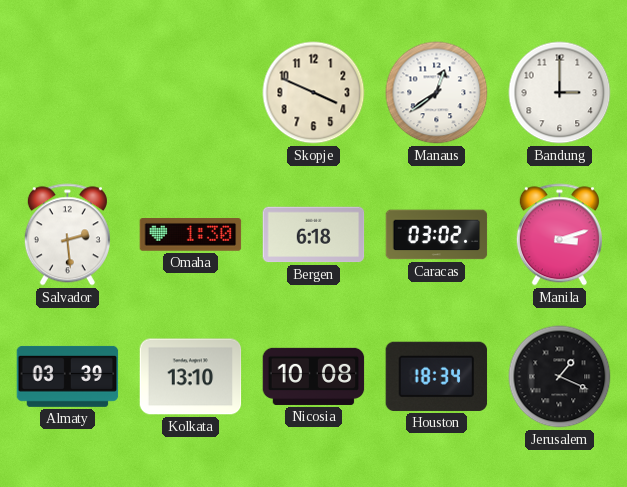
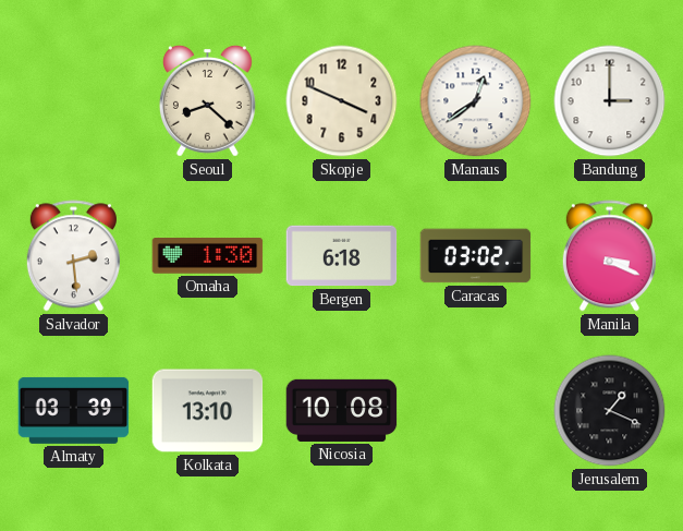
Seoul: none -> 8:22 (207, 100)
Manila: 3:12 -> 3:19 (609, 256)
Houston: 18:34 -> none (437, 376)
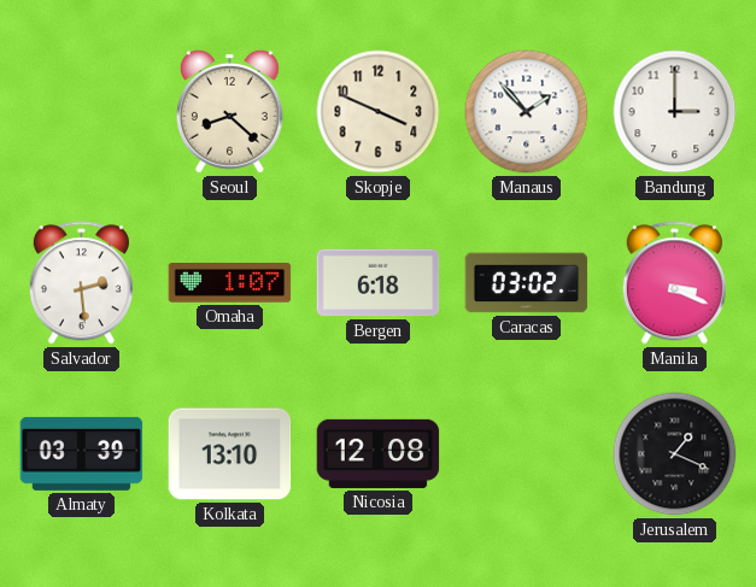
Manaus: 12:39 -> 1:53 (527, 112)
Omaha: 1:30 -> 1:07 (230, 283)
Nicosia: 10:08 -> 12:08 (379, 453)
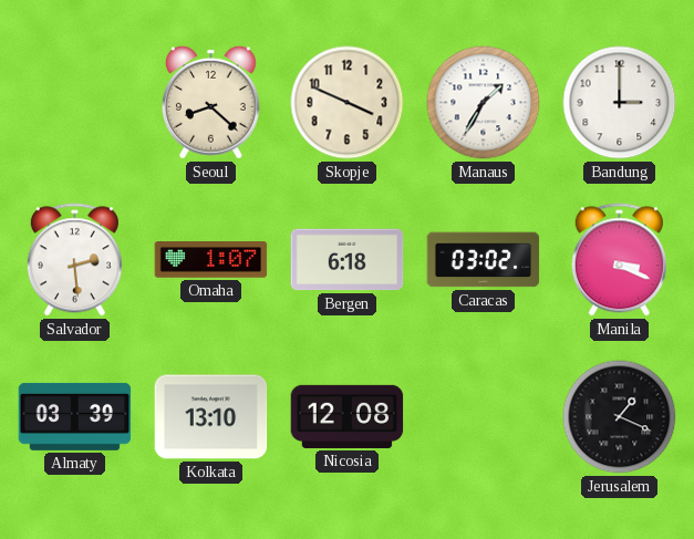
Manaus: 1:53 -> 1:35 (484, 103)
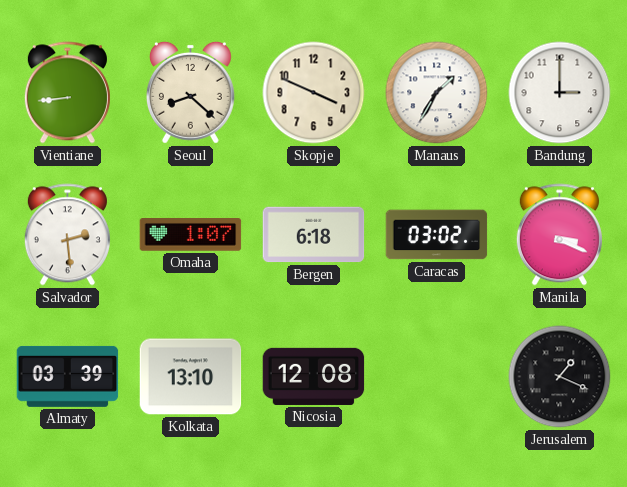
Vientiane: none -> 8:44 (67, 93)
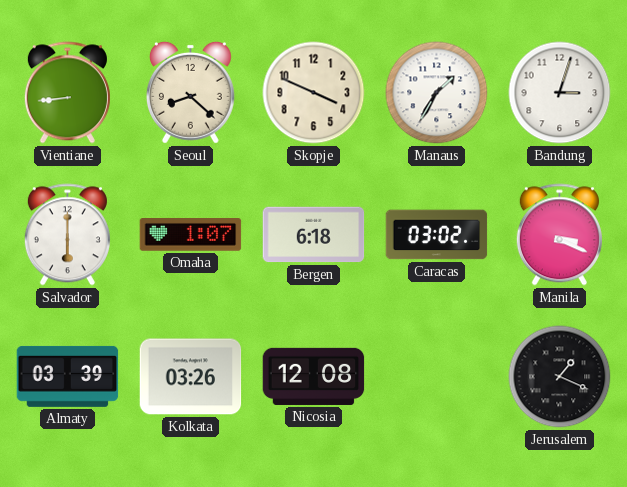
Bandung: 3:00 -> 3:03 (560, 93)
Salvador: 2:29 -> 6:00 (67, 235)
Kolkata: 13:10 -> 03:26 (191, 377)
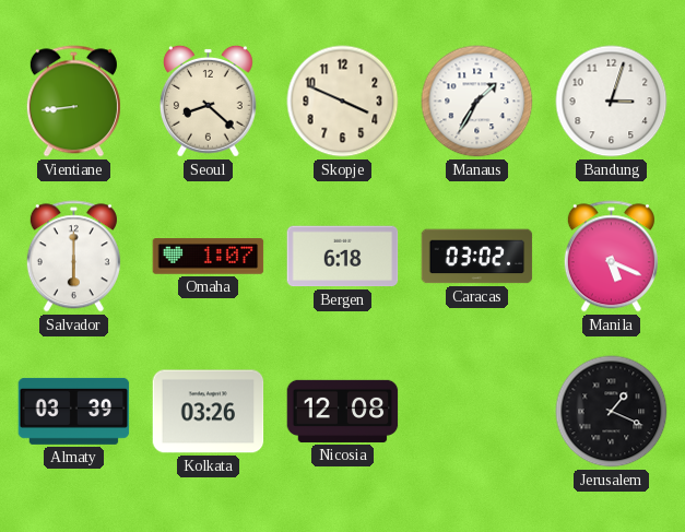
Manila: 3:19 -> 5:19 (611, 257)
